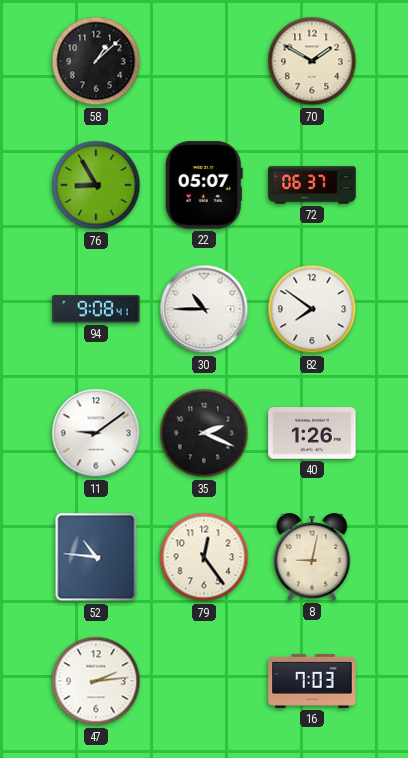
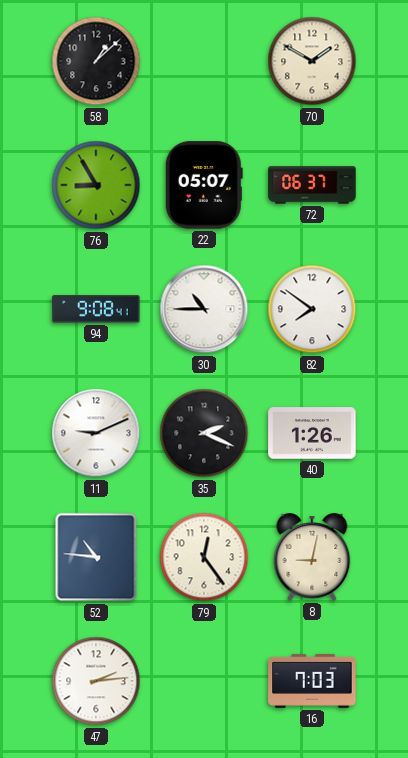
11: 9:09 -> 9:11 (96, 433)
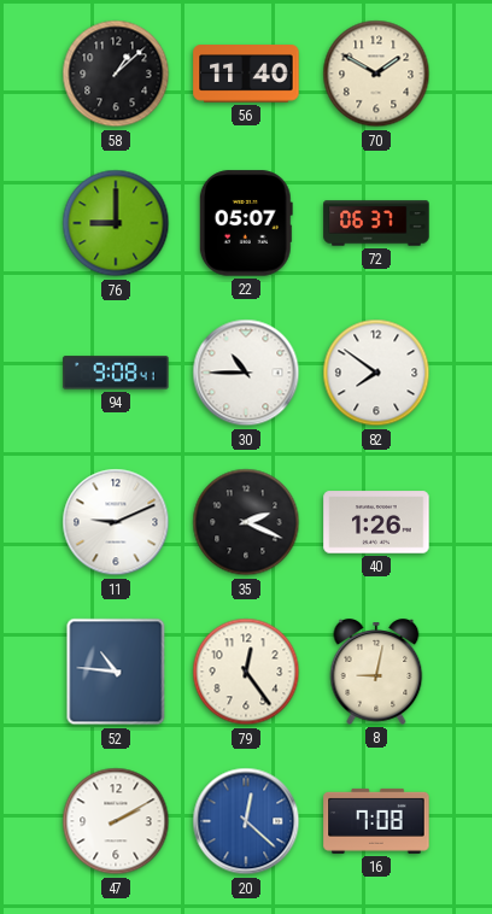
56: none -> 11:40 (246, 74)
76: 8:55 -> 9:00 (116, 223)
47: 2:14 -> 2:10 (116, 821)
20: none -> 12:22 (246, 821)
16: 7:03 -> 7:08 (376, 821)
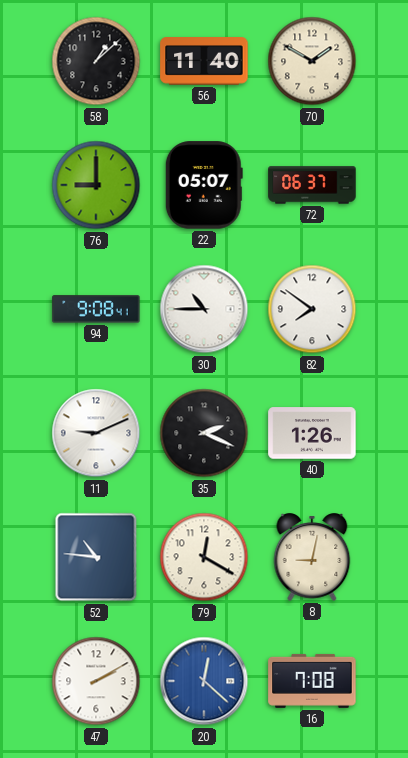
79: 12:24 -> 12:20 (204, 557)
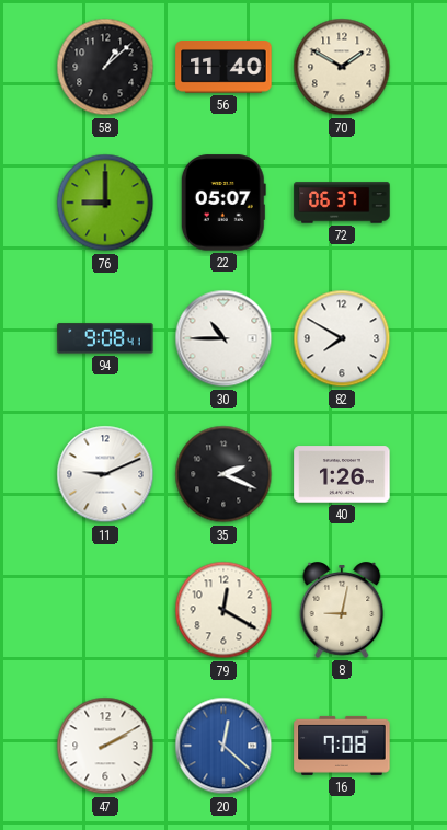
82: 7:51 -> 7:50 (342, 338)
52: 10:46 -> none (96, 557)
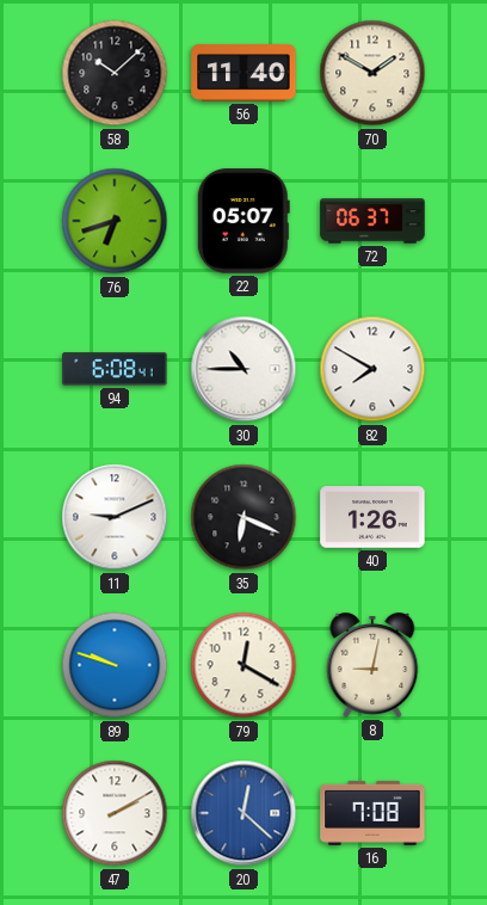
58: 1:08 -> 10:08 (115, 73)
76: 9:00 -> 6:42 (115, 221)
94: 9:08 -> 6:08 (115, 369)
35: 2:19 -> 6:19 (243, 517)
89: none -> 9:48 (115, 665)
